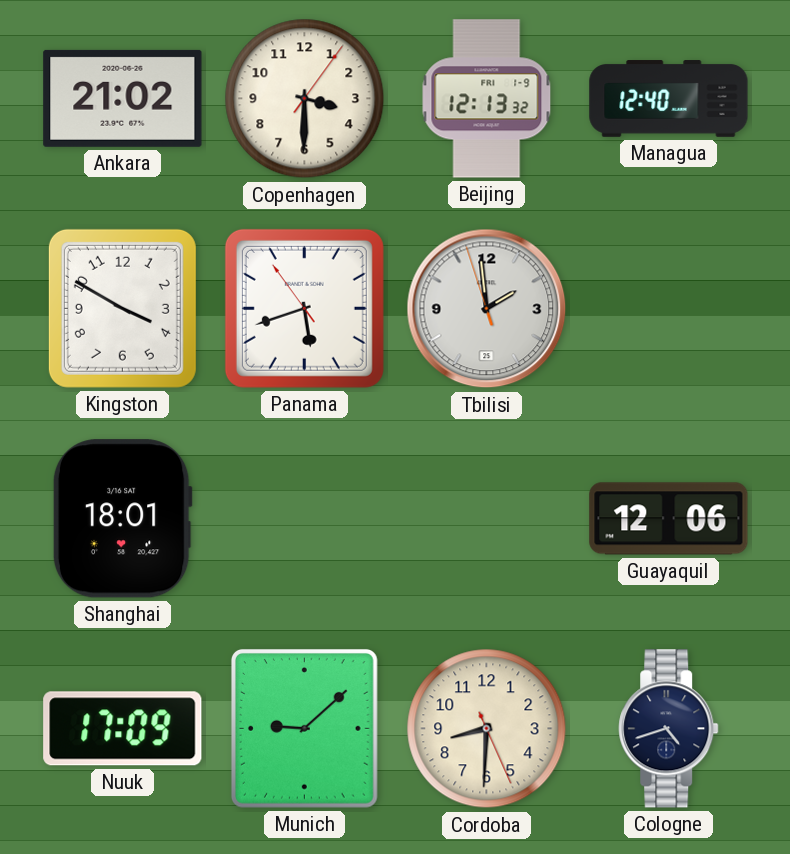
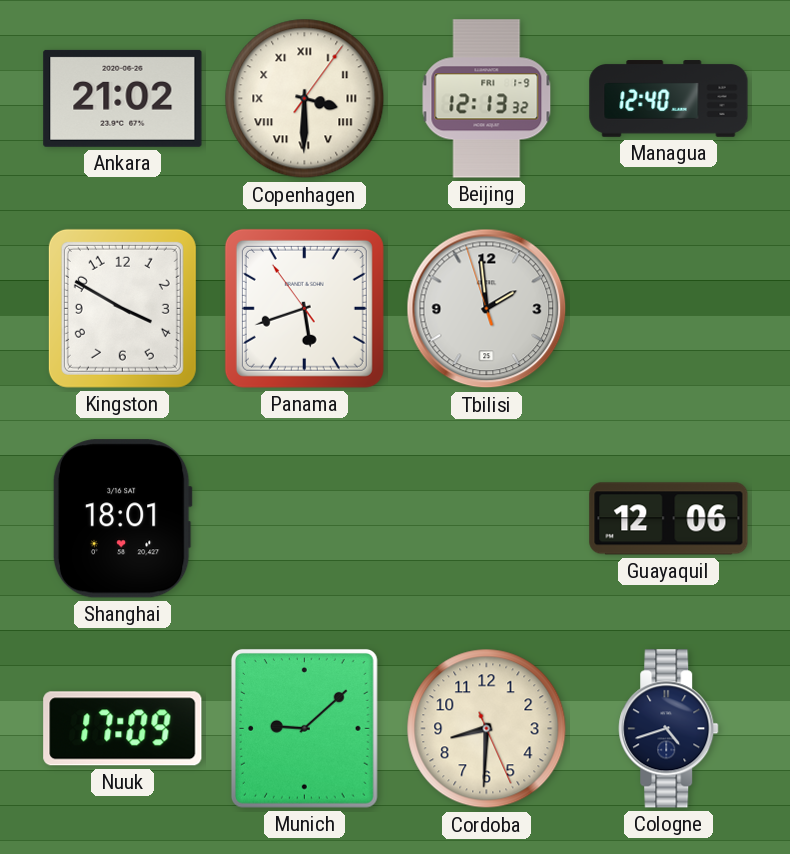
Copenhagen numerals: Arabic -> Roman (305, 99)
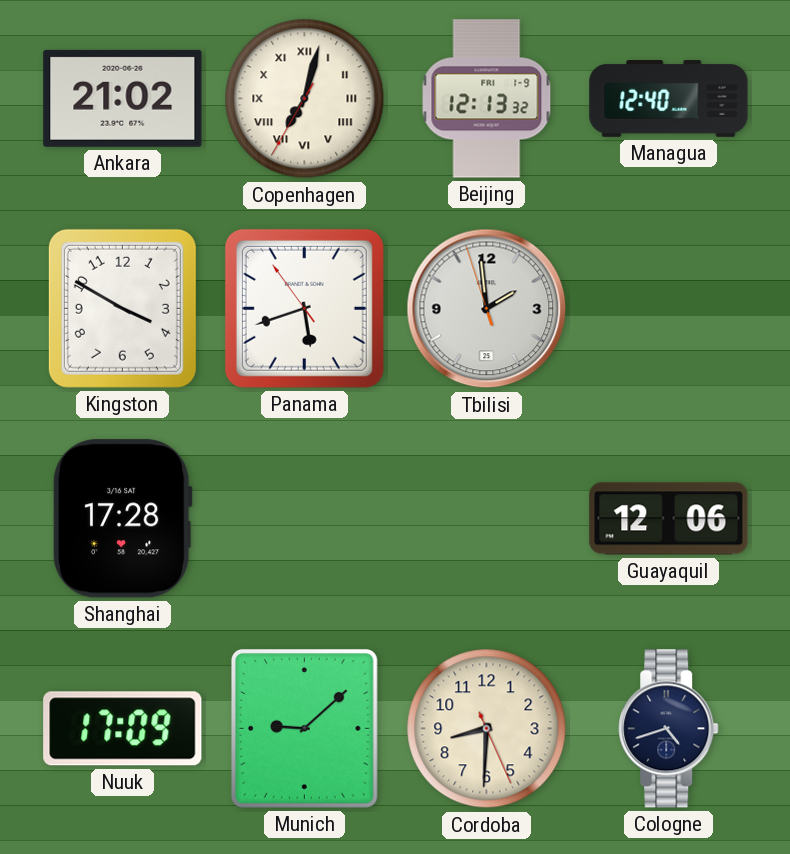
Copenhagen: 3:30 -> 7:02 (305, 99)
Shanghai: 18:01 -> 17:28 (122, 519)
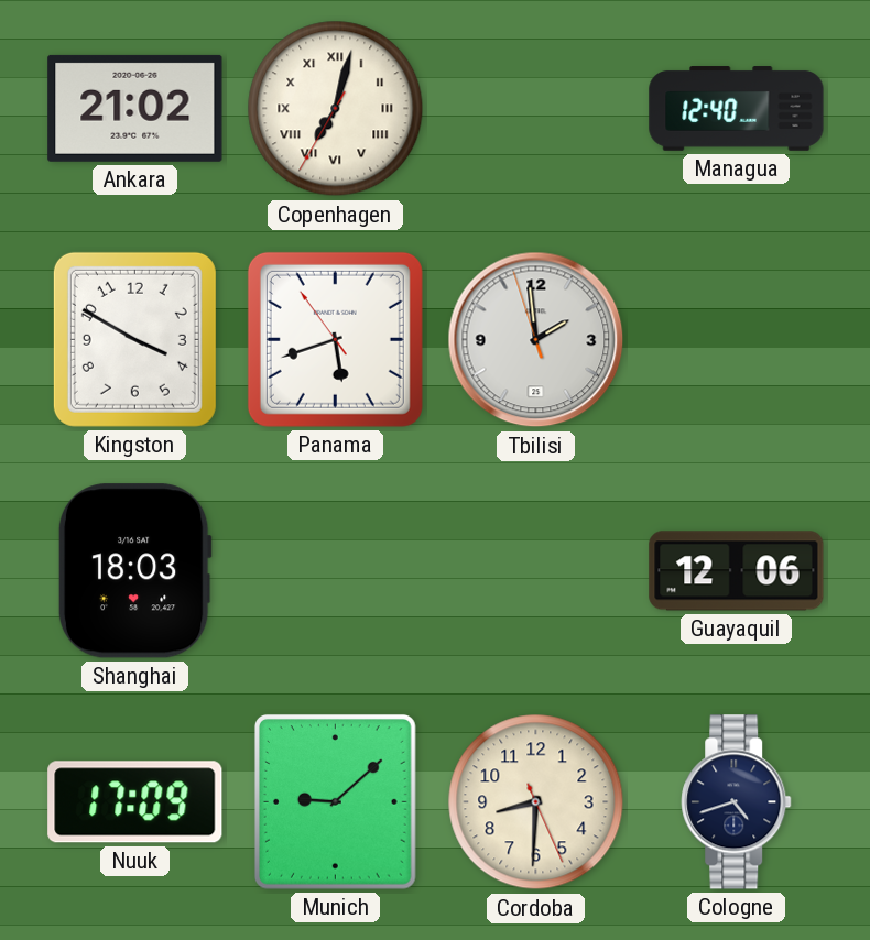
Beijing: 12:13 -> none (487, 99)
Shanghai: 17:28 -> 18:03 (134, 571)
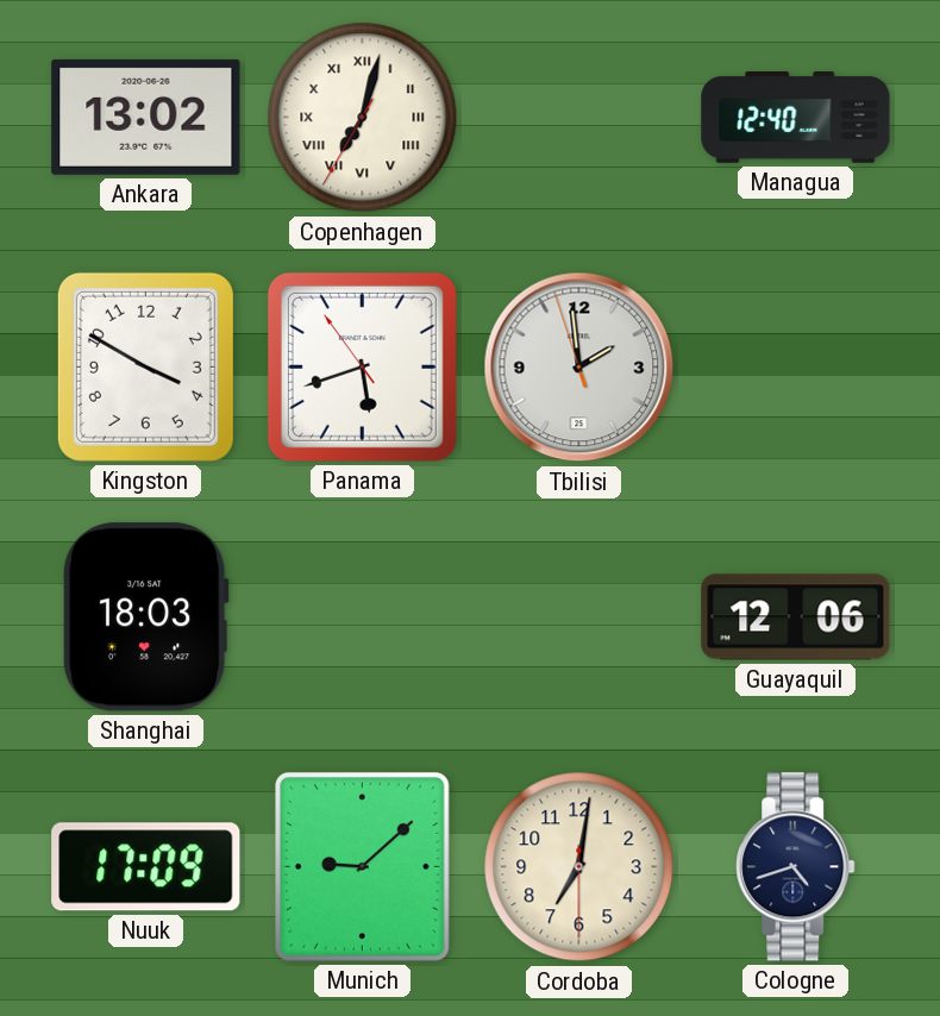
Ankara: 21:02 -> 13:02 (146, 117)
Cordoba: 8:30 -> 7:01 (579, 867)
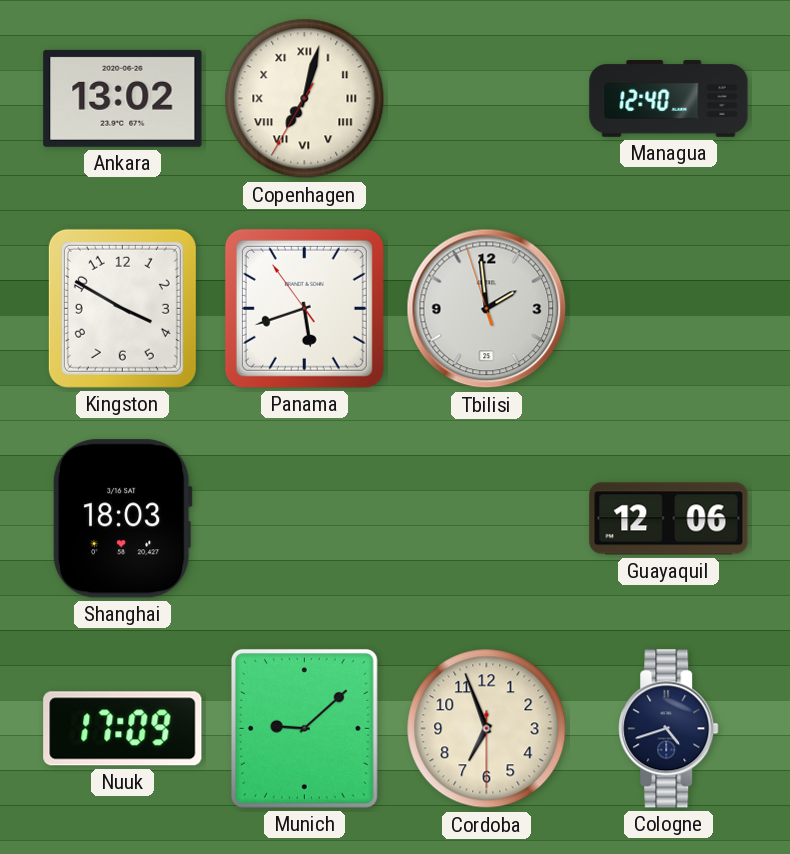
Cordoba: 7:01 -> 6:56 (487, 729)
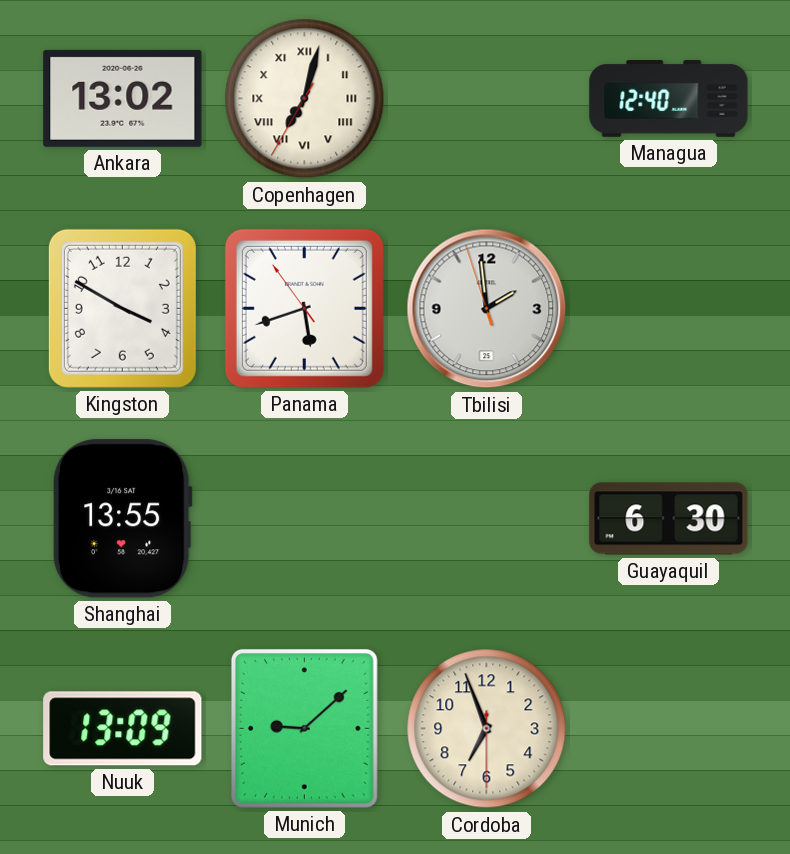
Shanghai: 18:03 -> 13:55 (122, 519)
Guayaquil: 12:06 -> 6:30 (669, 519)
Nuuk: 17:09 -> 13:09 (123, 729)
Cologne: 4:42 -> none (669, 729)
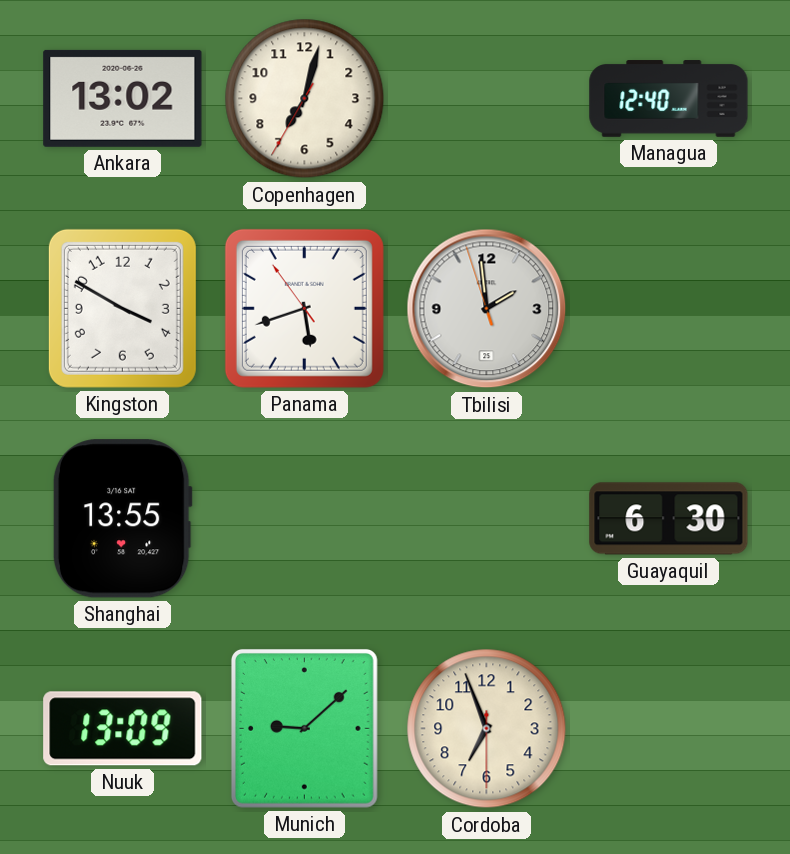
Copenhagen numerals: Roman -> Arabic (305, 99)
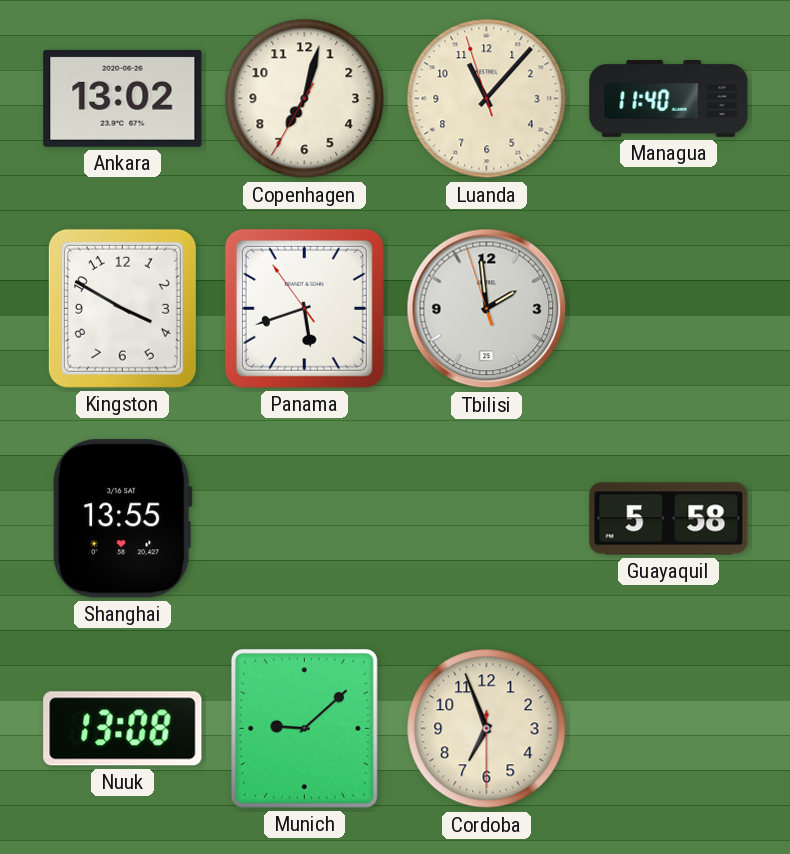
Luanda: none -> 11:06 (487, 99)
Managua: 12:40 -> 11:40 (669, 99)
Guayaquil: 6:30 -> 5:58 (669, 519)
Nuuk: 13:09 -> 13:08 (123, 729)
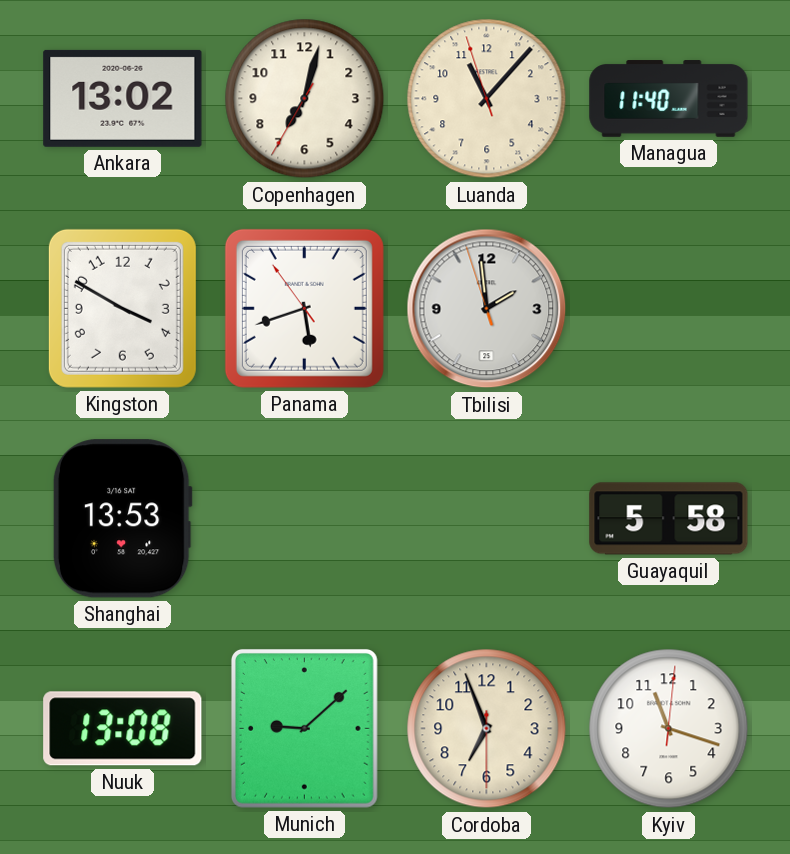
Shanghai: 13:55 -> 13:53 (122, 519)
Kyiv: none -> 11:18 (669, 729)
